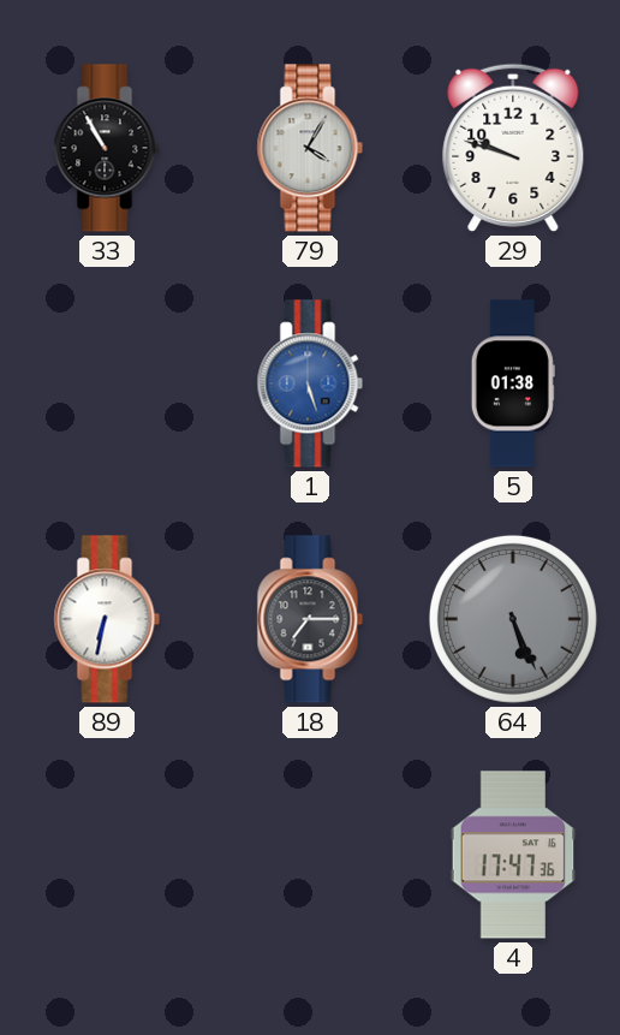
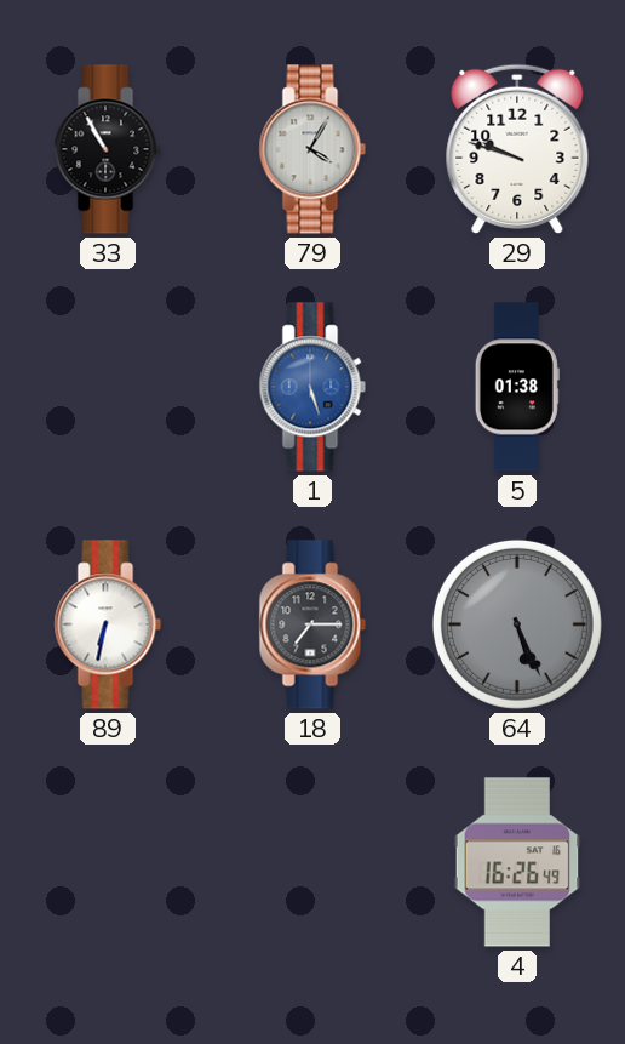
4: 17:47 -> 16:26 (517, 862)
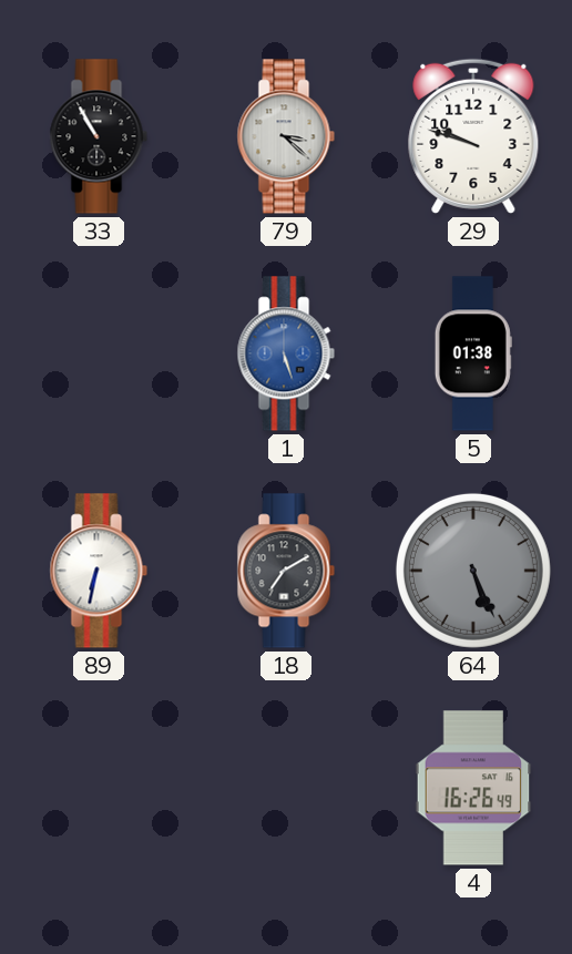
79: 4:05 -> 3:22 (286, 136)
18: 7:15 -> 7:10 (286, 571)
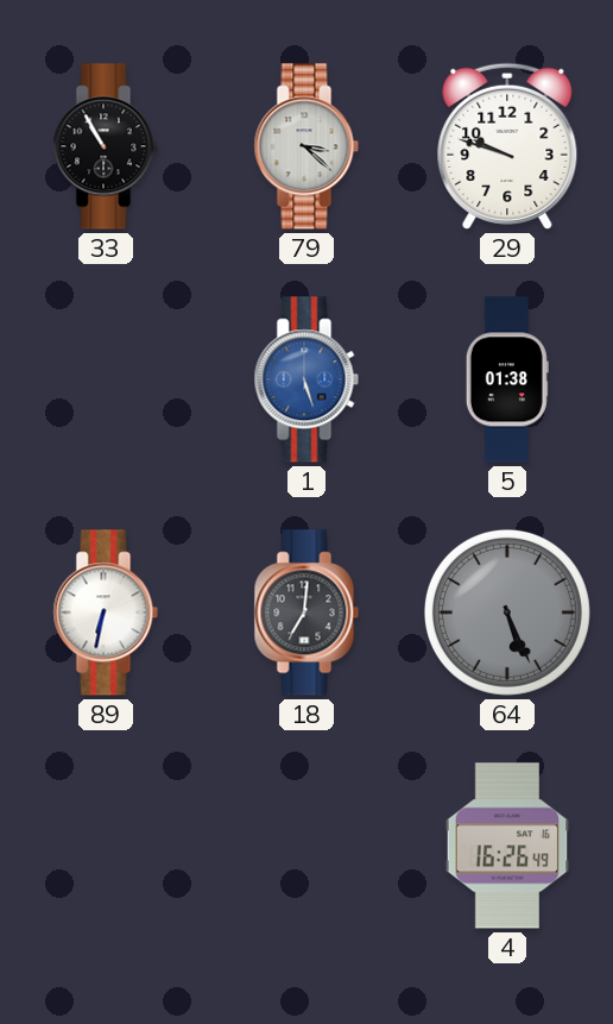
18: 7:10 -> 7:01 (306, 612)
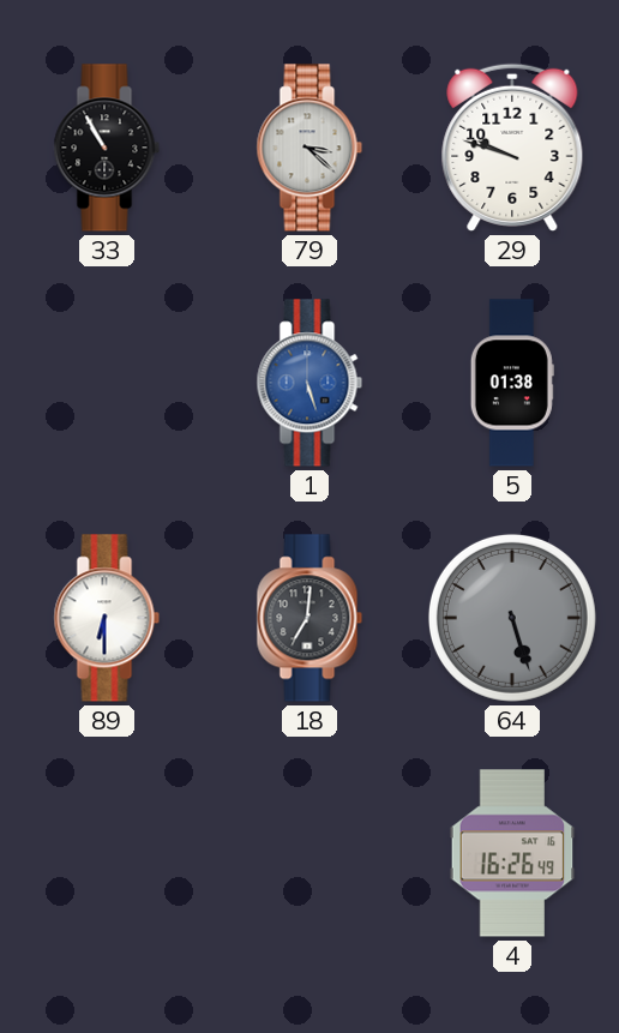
89: 6:32 -> 6:30 (107, 618)
64: 5:26 -> 5:27 (512, 618)
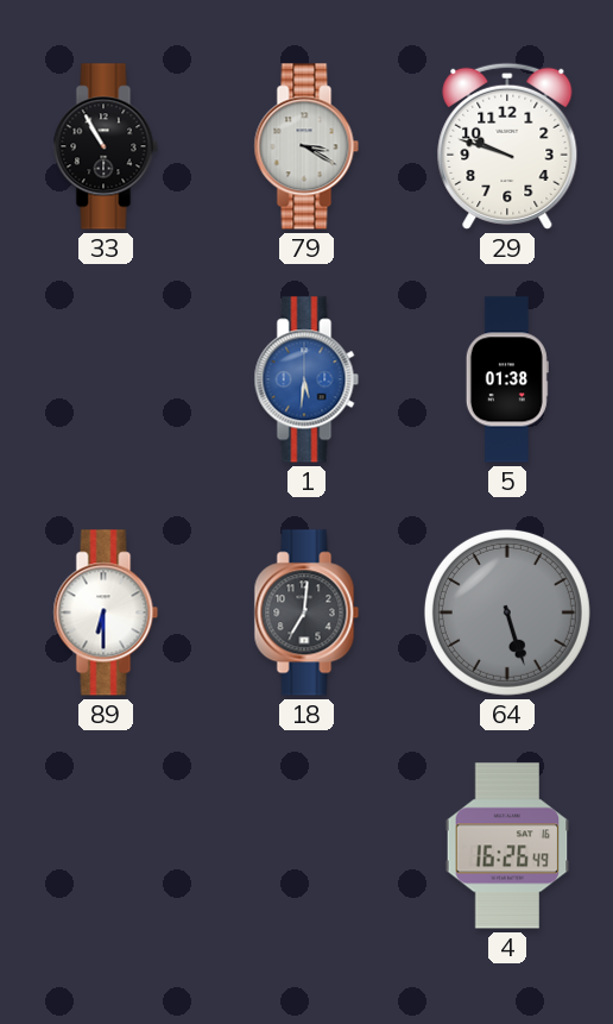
79: 3:22 -> 3:20 (306, 146)
1: 5:27 -> 5:31 (306, 379)
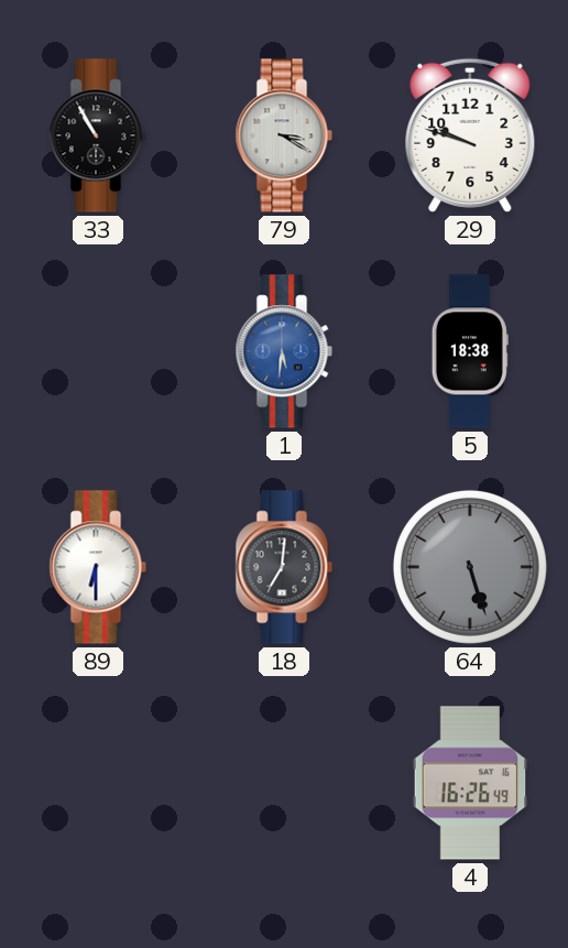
5: 01:38 -> 18:38 (470, 351)
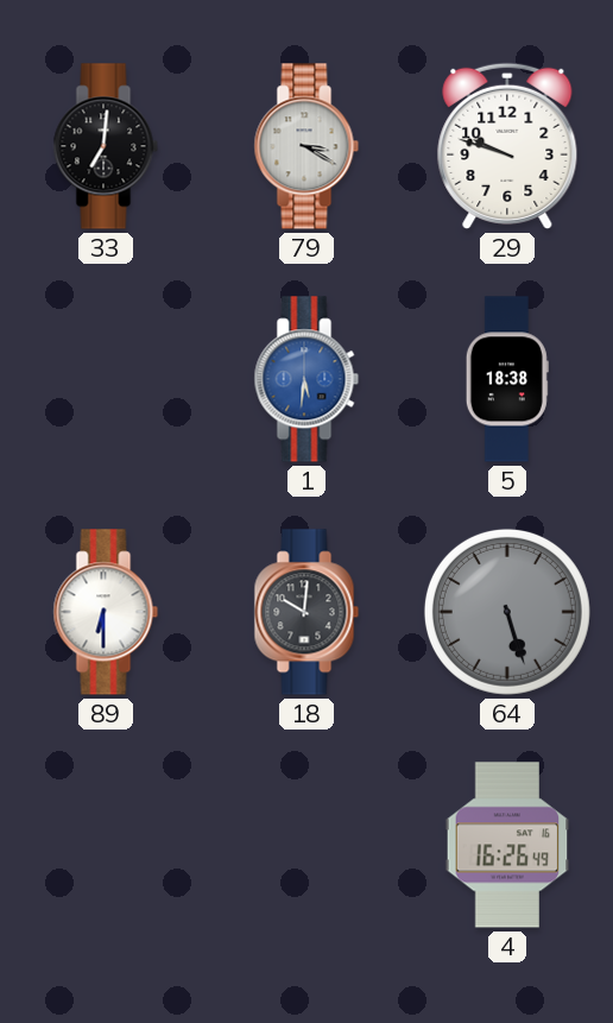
33: 10:55 -> 7:01 (106, 146)
18: 7:01 -> 10:01 (306, 612)
